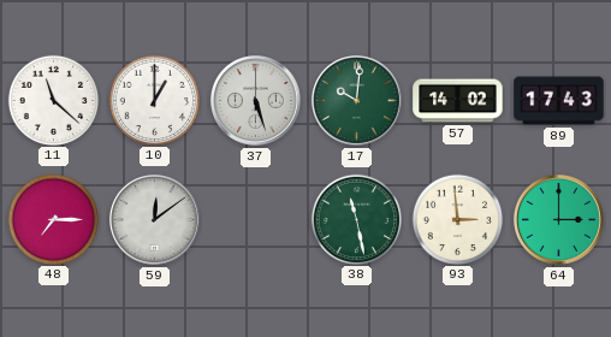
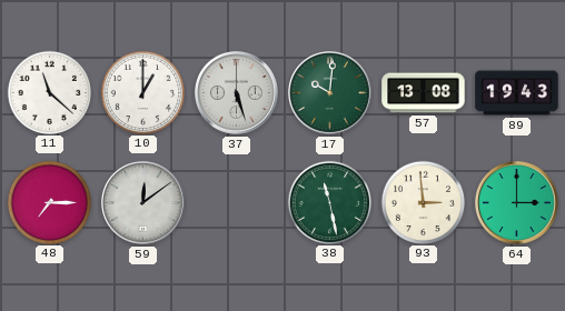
57: 14:02 -> 13:08 (424, 93)
89: 17:43 -> 19:43 (517, 93)
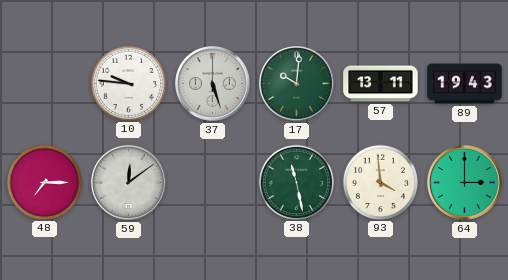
11: 11:22 -> none (49, 92)
10: 1:00 -> 9:46 (128, 83)
57: 13:08 -> 13:11 (381, 84)
93: 2:59 -> 3:59 (380, 182)
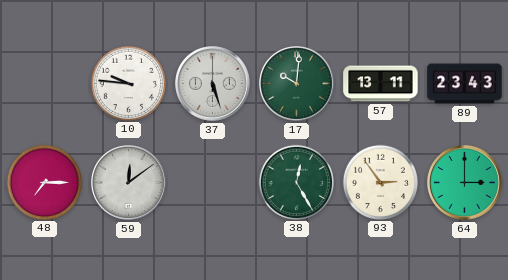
89: 19:43 -> 23:43 (465, 84)
38: 11:28 -> 12:25 (296, 182)
93: 3:59 -> 2:54 (380, 182)
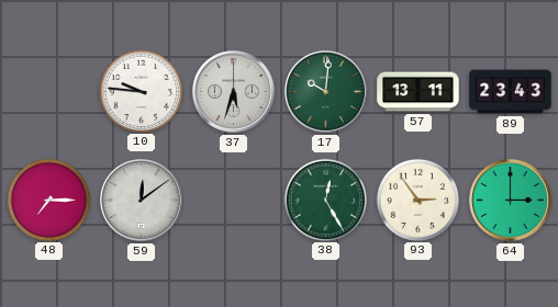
37: 5:27 -> 5:33 (234, 92)
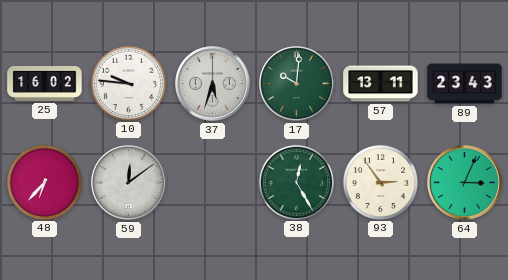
25: none -> 16:02 (45, 83)
48: 7:15 -> 6:37 (44, 182)
64: 3:00 -> 3:04 (465, 183)
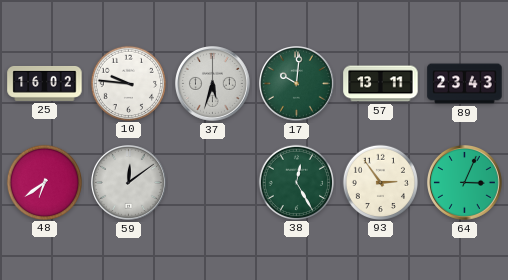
48: 6:37 -> 6:39 (44, 182)
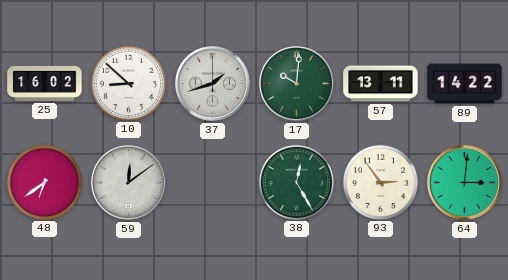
10: 9:46 -> 8:52 (128, 83)
37: 5:33 -> 1:42 (213, 84)
89: 23:43 -> 14:22 (465, 84)
64: 3:04 -> 3:01 (465, 183)
